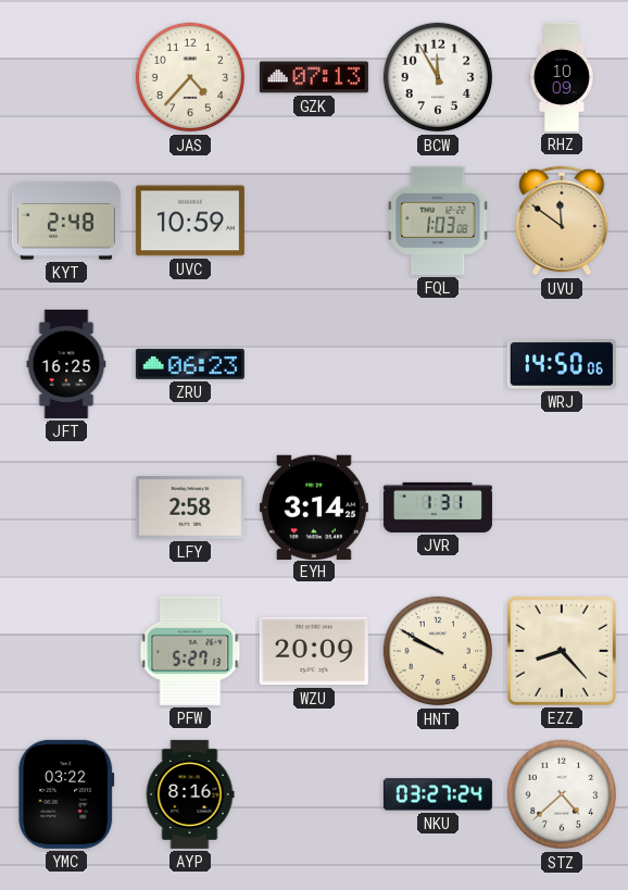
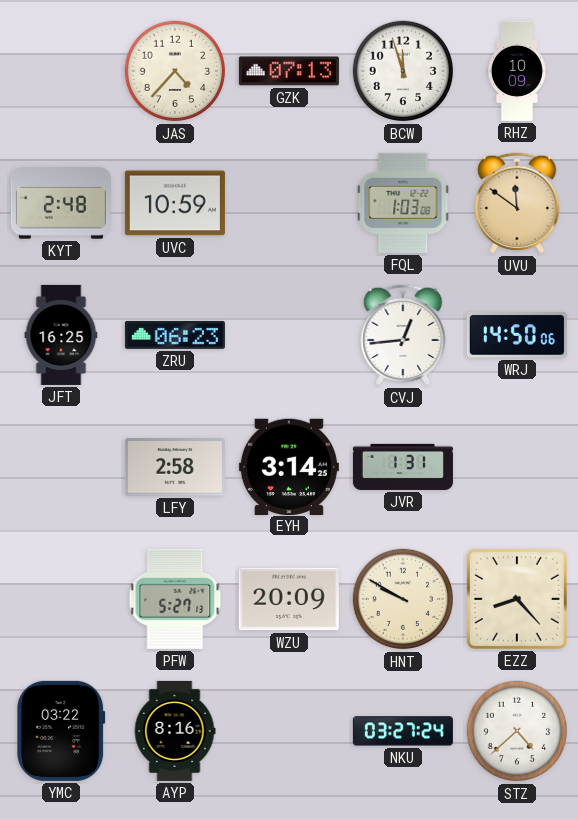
BCW: 11:55 -> 11:57 (403, 71)
CVJ: none -> 12:44 (403, 335)
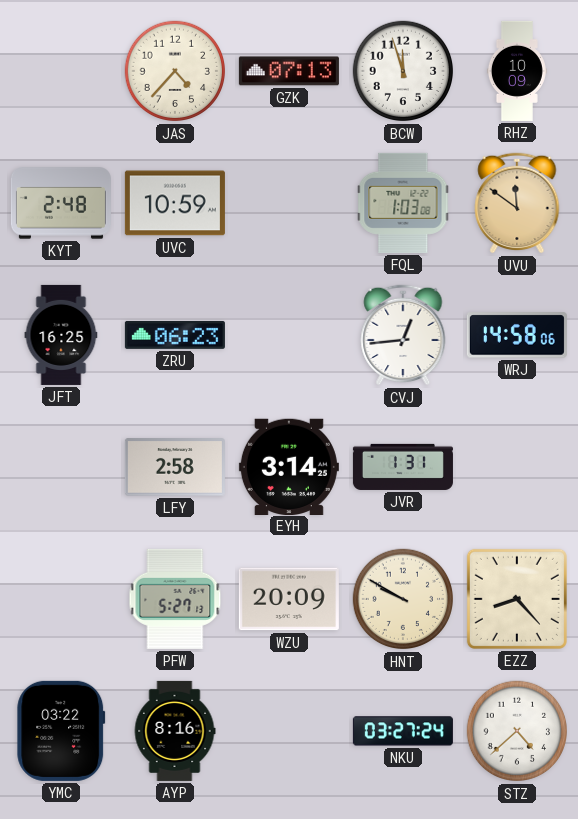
WRJ: 14:50 -> 14:58 (517, 335)
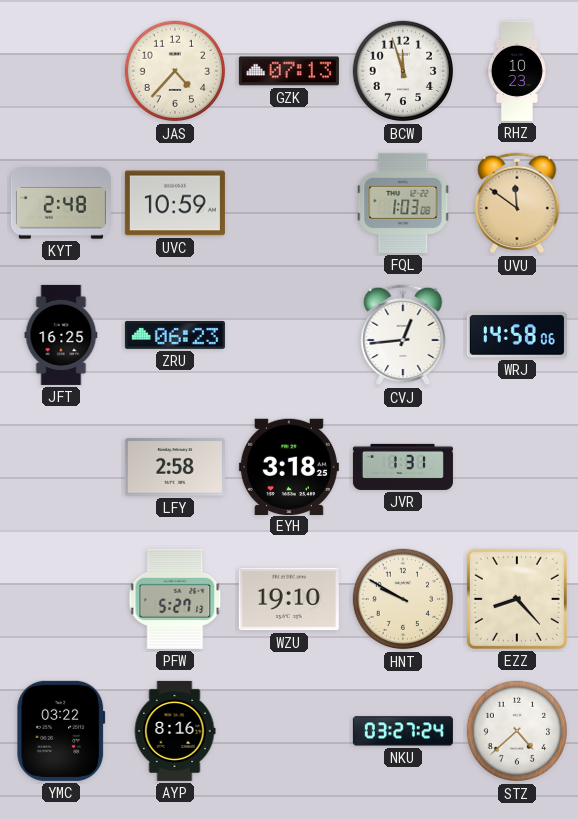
RHZ: 10:09 -> 10:23 (517, 71)
EYH: 3:14 -> 3:18 (289, 466)
WZU: 20:09 -> 19:10 (289, 599)
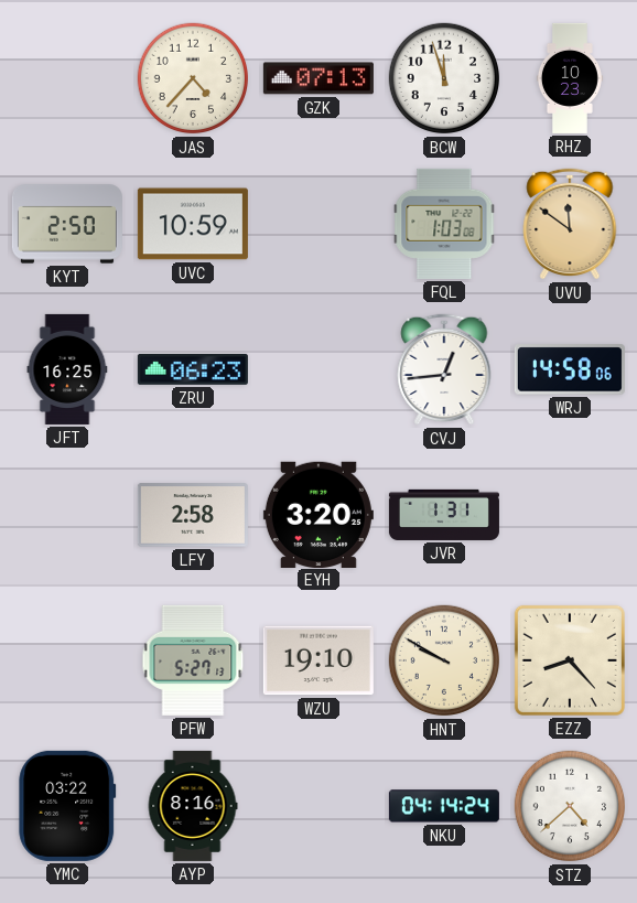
KYT: 2:48 -> 2:50 (67, 224)
EYH: 3:18 -> 3:20 (318, 514)
NKU: 03:27 -> 04:14 (444, 806)
